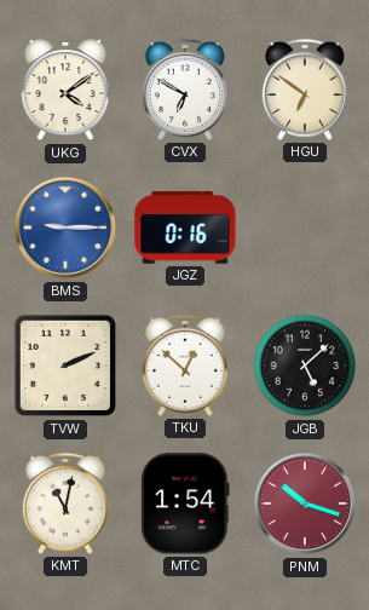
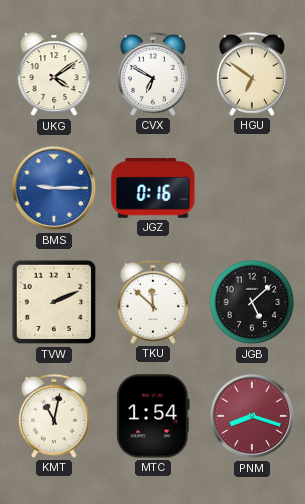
TKU: 12:52 -> 11:52 (153, 302)
PNM: 10:18 -> 8:18 (252, 416)
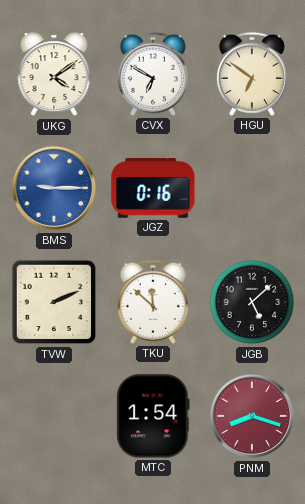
KMT: 11:02 -> none (54, 416)
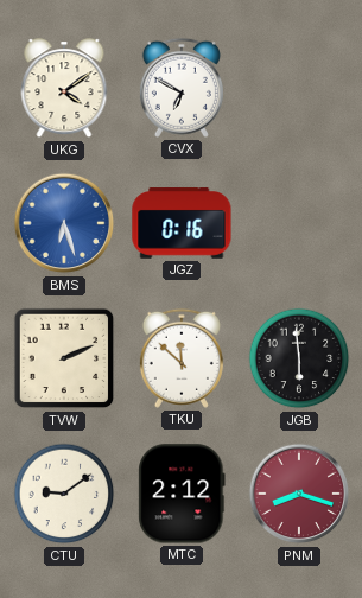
HGU: 6:51 -> none (252, 74)
BMS: 9:15 -> 6:27 (64, 223)
JGB: 5:08 -> 5:59 (299, 358)
CTU: none -> 9:09 (64, 494)
MTC: 1:54 -> 2:12 (182, 494)
